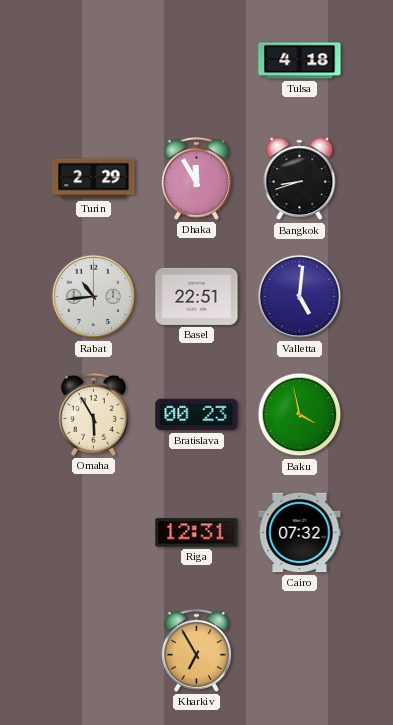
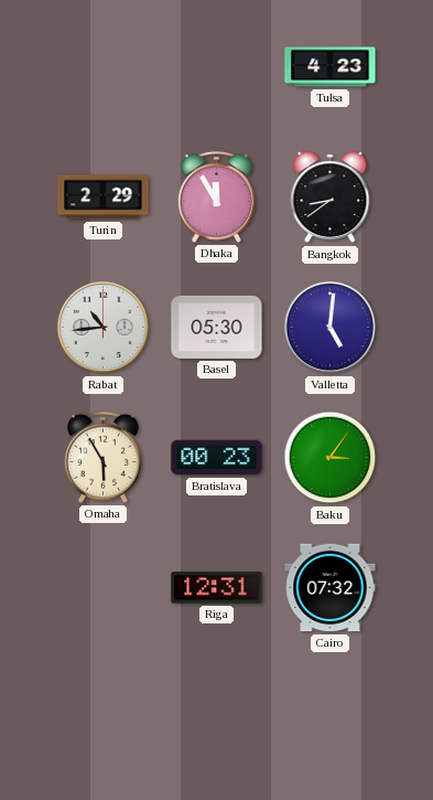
Tulsa: 4:18 -> 4:23 (331, 67)
Bangkok: 8:42 -> 8:39 (331, 198)
Basel: 22:51 -> 05:30 (217, 327)
Baku: 3:58 -> 3:06 (331, 458)
Kharkiv: 6:55 -> none (196, 650)
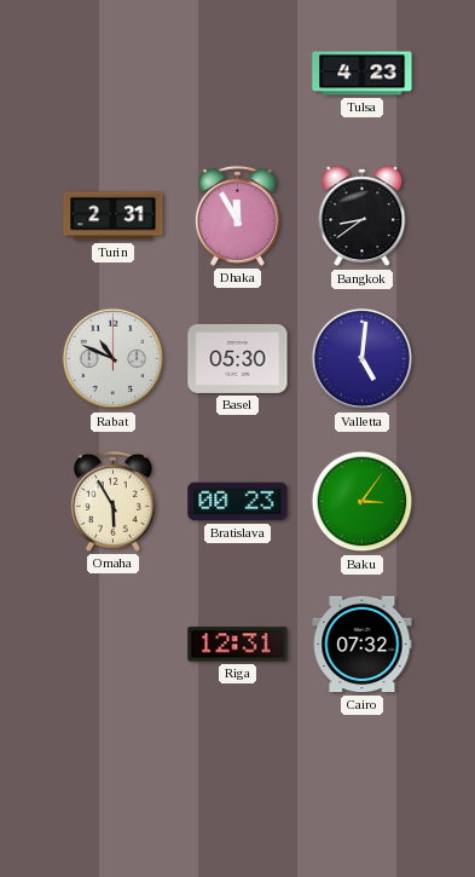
Turin: 2:29 -> 2:31 (114, 217)
Rabat: 10:44 -> 10:49 (114, 359)
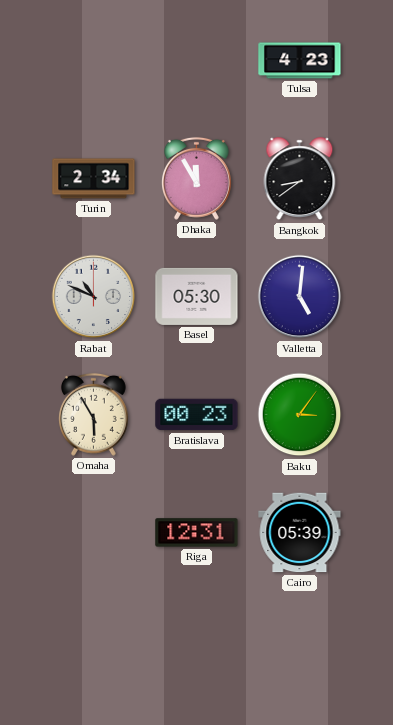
Turin: 2:31 -> 2:34 (94, 179)
Cairo: 07:32 -> 05:39 (300, 533)
